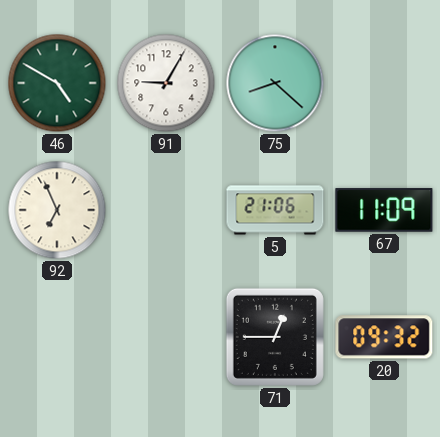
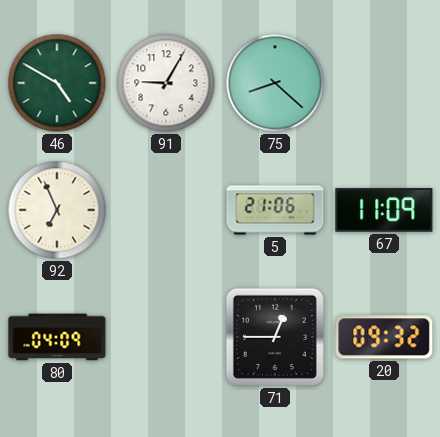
80: none -> 04:09 (57, 337)
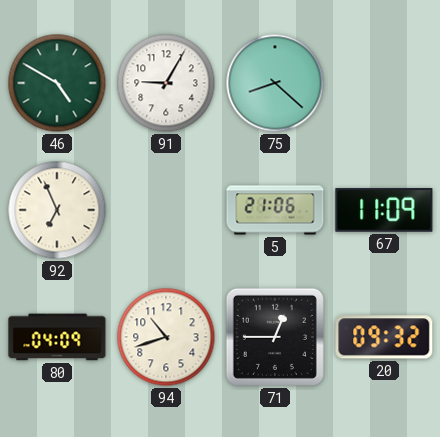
94: none -> 10:42 (166, 337)
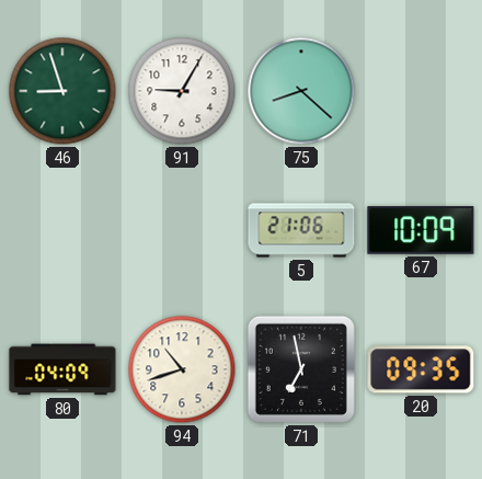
46: 4:50 -> 8:57 (62, 91)
92: 6:56 -> none (57, 210)
67: 11:09 -> 10:09 (421, 230)
71: 12:45 -> 6:58 (301, 369)
20: 09:32 -> 09:35 (421, 369)
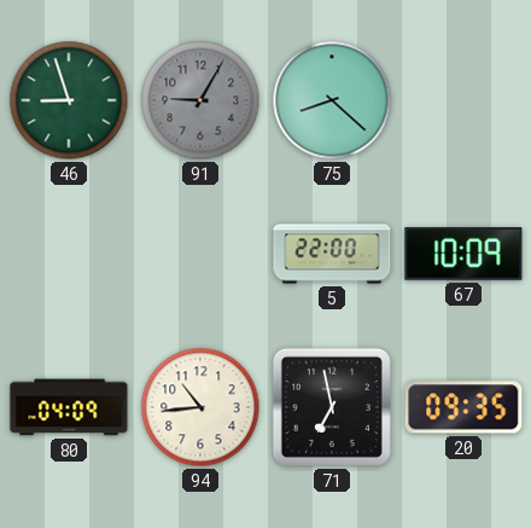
91 dial: white -> grey (200, 100)
5: 21:06 -> 22:00 (332, 254)
94: 10:42 -> 10:44 (200, 407)
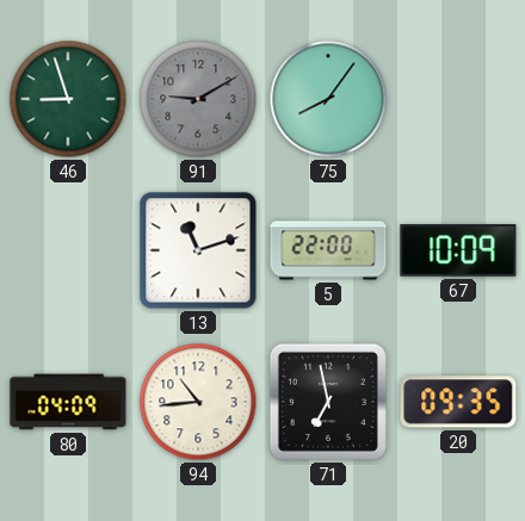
91: 9:05 -> 9:10 (198, 99)
75: 8:22 -> 8:06 (328, 99)
13: none -> 11:12 (198, 250)
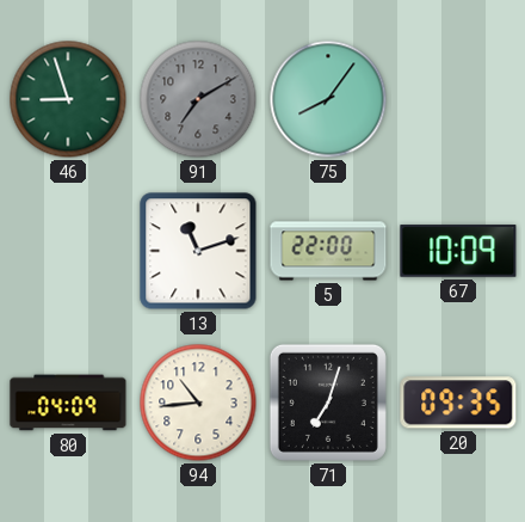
91: 9:10 -> 7:10 (198, 99)
71: 6:58 -> 7:03 (328, 403)
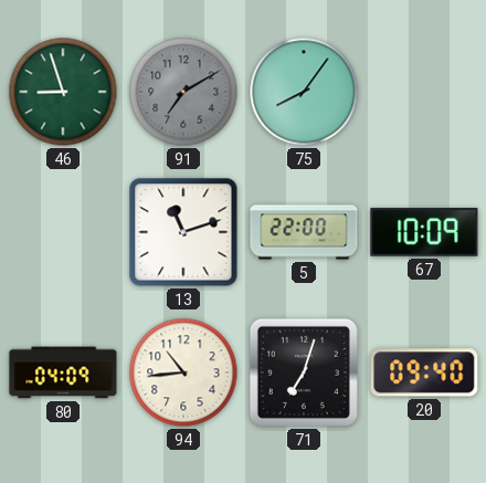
20: 09:35 -> 09:40 (424, 372)
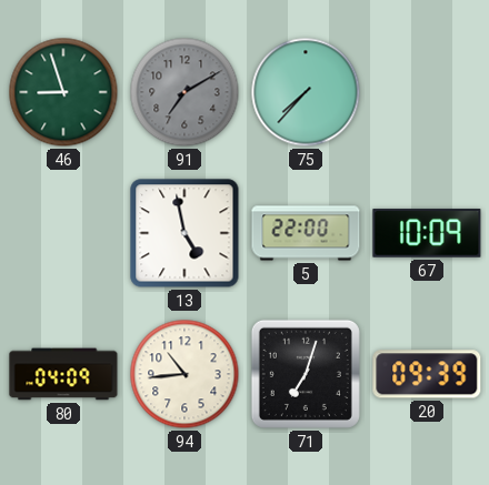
75: 8:06 -> 7:37 (306, 92)
13: 11:12 -> 4:58 (184, 233)
20: 09:40 -> 09:39 (427, 374)
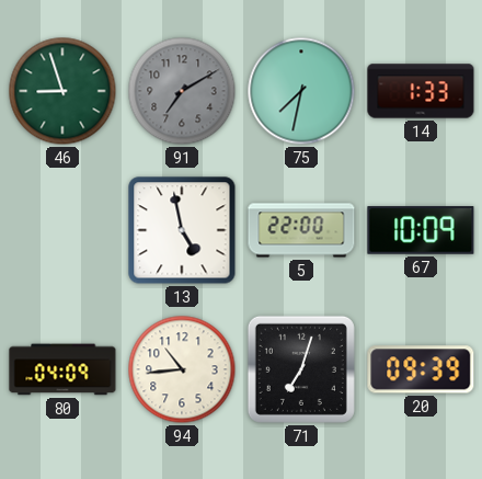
75: 7:37 -> 7:32 (301, 91)
14: none -> 1:33 (421, 91)
